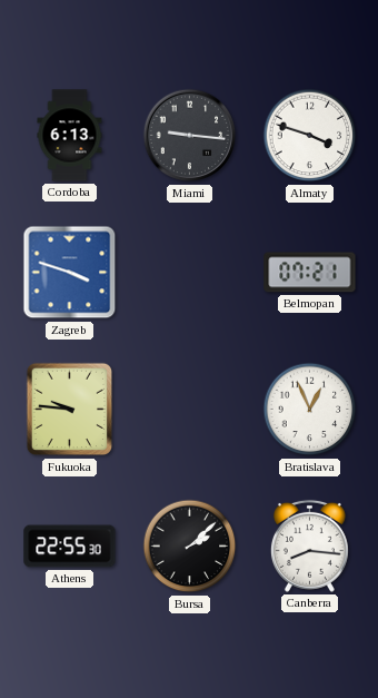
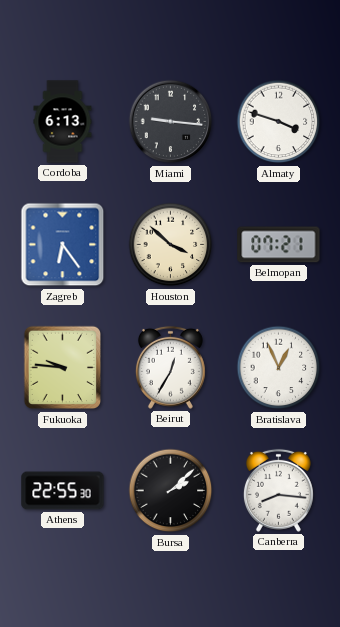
Zagreb: 3:48 -> 6:24 (63, 245)
Houston: none -> 3:52 (171, 245)
Beirut: none -> 12:35 (170, 367)
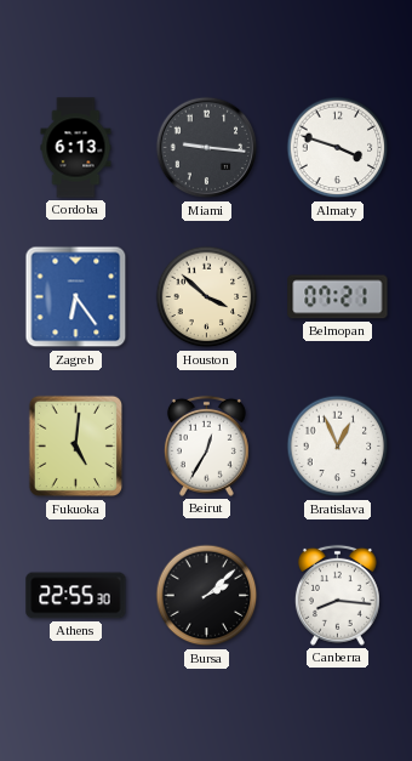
Fukuoka: 9:46 -> 5:01 (76, 447)
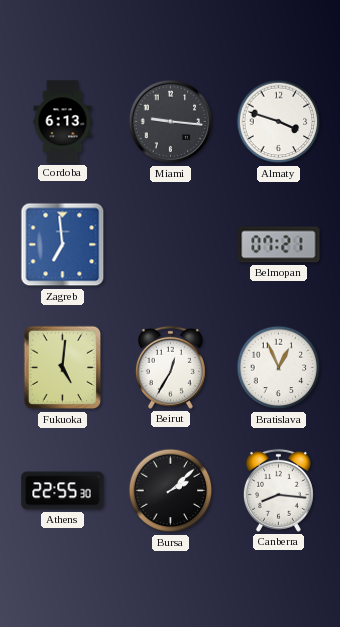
Zagreb: 6:24 -> 6:59 (63, 245)
Houston: 3:52 -> none (207, 297)
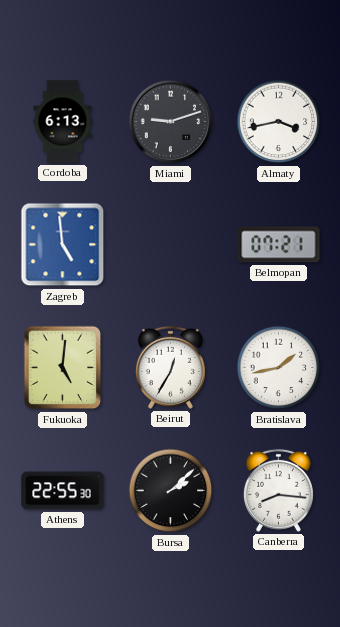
Miami: 9:16 -> 9:12 (171, 122)
Almaty: 3:48 -> 3:43 (279, 122)
Zagreb: 6:59 -> 4:59 (63, 245)
Bratislava: 12:56 -> 1:43 (279, 368)
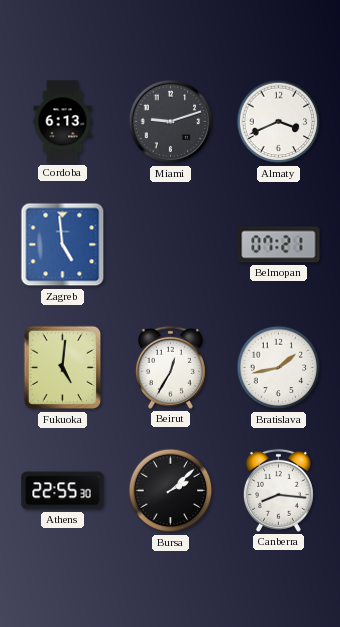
Almaty: 3:43 -> 3:41 (279, 122)
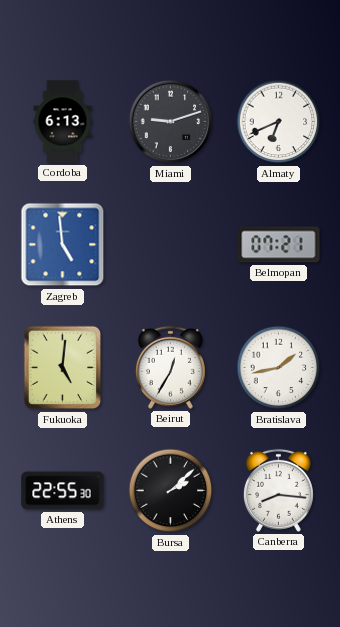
Almaty: 3:41 -> 6:41 (279, 122)
